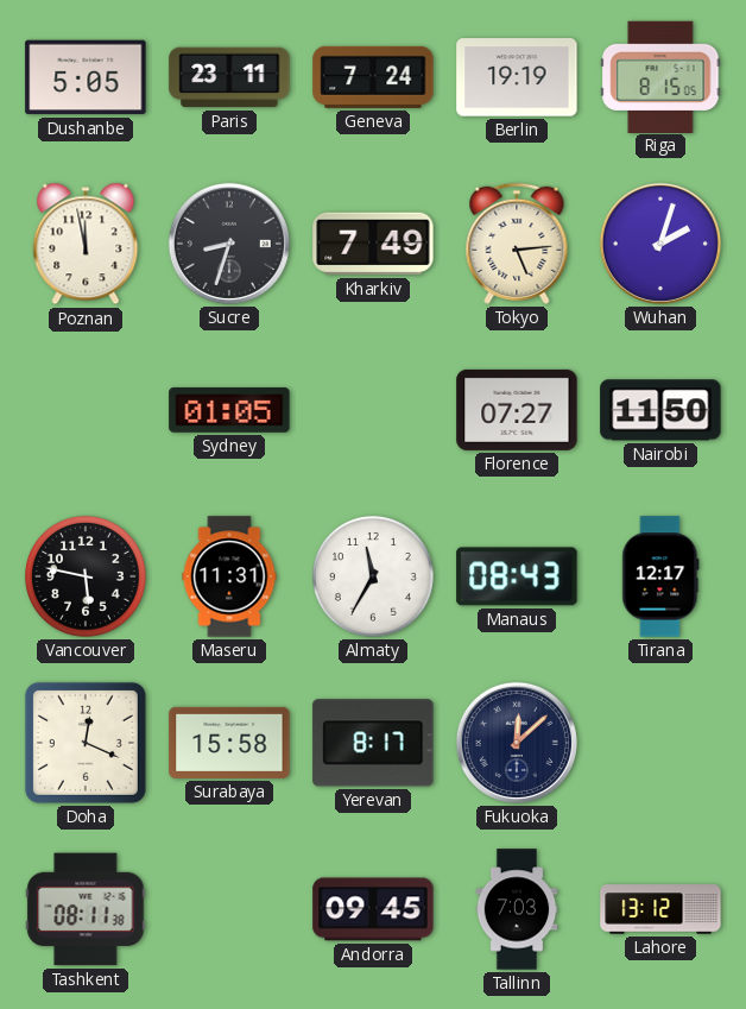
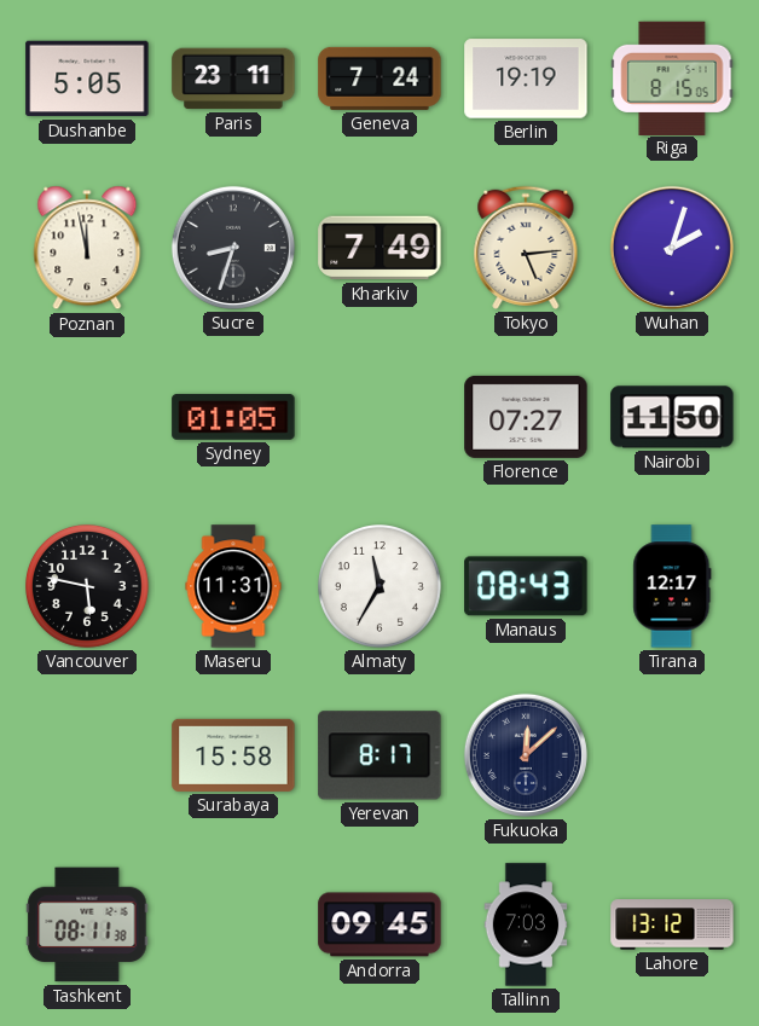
Doha: 12:19 -> none (86, 743)
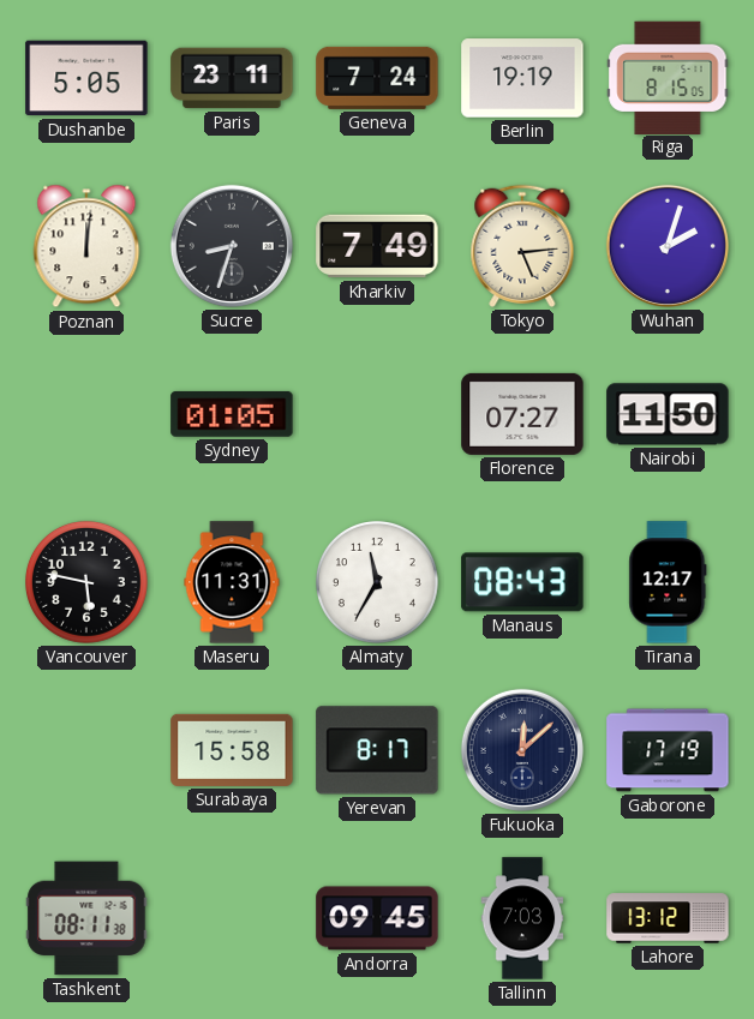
Poznan: 11:58 -> 12:01 (86, 246)
Gaborone: none -> 17:19 (668, 750)
